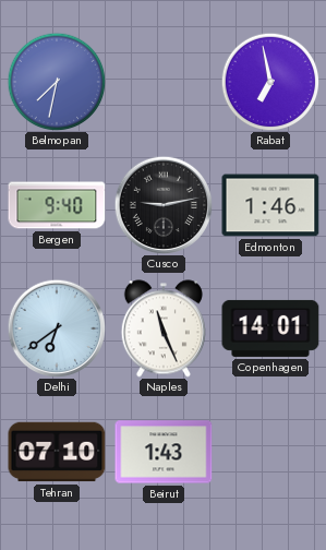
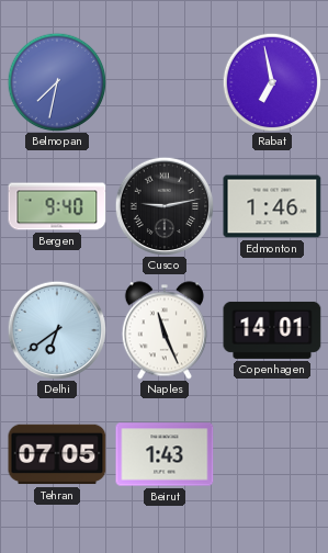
Tehran: 07:10 -> 07:05 (57, 454)
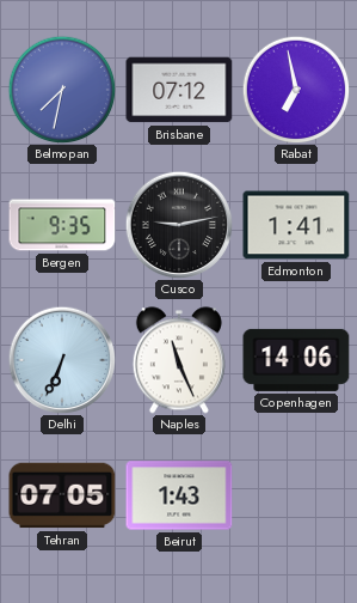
Brisbane: none -> 07:12 (179, 90)
Bergen: 9:40 -> 9:35 (62, 225)
Edmonton: 1:46 -> 1:41 (296, 225)
Delhi: 6:39 -> 6:34 (62, 360)
Copenhagen: 14:01 -> 14:06 (296, 360)
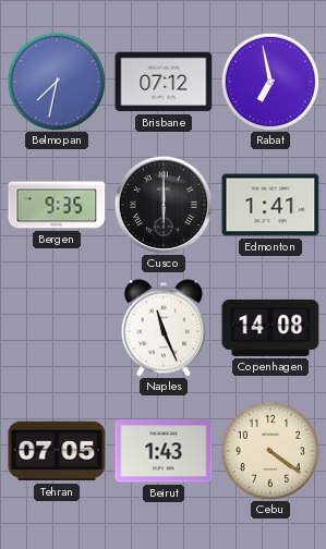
Cusco: 9:13 -> 6:00 (164, 205)
Delhi: 6:34 -> none (62, 360)
Copenhagen: 14:06 -> 14:08 (270, 328)
Cebu: none -> 4:21 (270, 451)
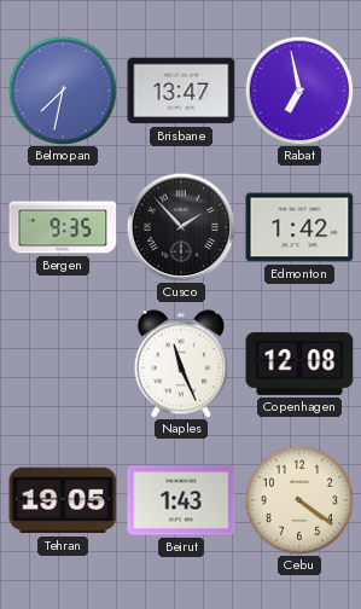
Brisbane: 07:12 -> 13:47 (181, 91)
Cusco: 6:00 -> 1:53 (181, 227)
Edmonton: 1:41 -> 1:42 (299, 227)
Copenhagen: 14:08 -> 12:08 (299, 364)
Tehran: 07:05 -> 19:05 (63, 500)
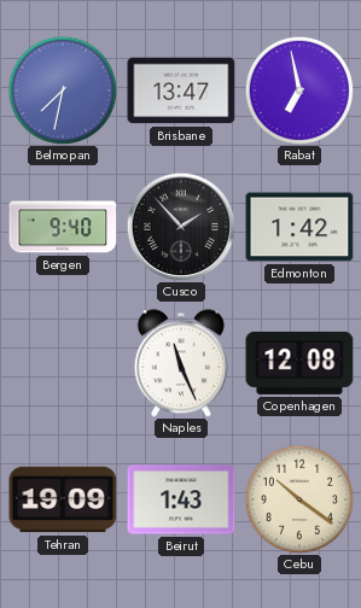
Bergen: 9:35 -> 9:40 (63, 227)
Tehran: 19:05 -> 19:09 (63, 499)
Cebu: 4:21 -> 10:21 (299, 499)
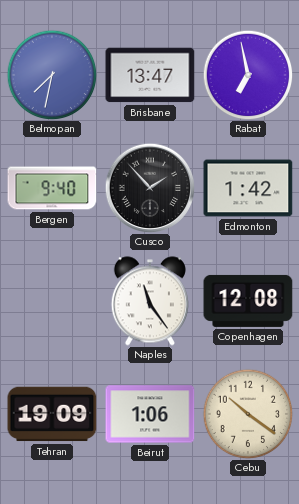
Naples: 11:26 -> 11:24 (150, 301)
Beirut: 1:43 -> 1:06 (150, 414)
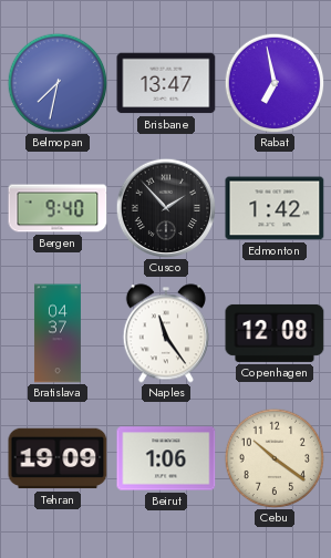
Bratislava: none -> 04:37 (58, 333)
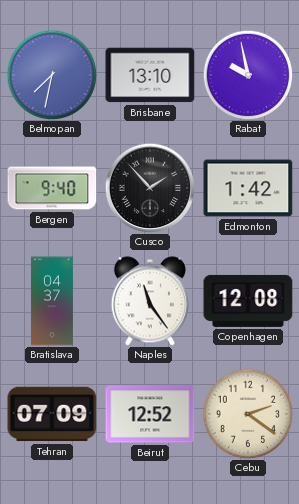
Brisbane: 13:47 -> 13:10 (150, 75)
Rabat: 6:58 -> 9:58 (248, 75)
Tehran: 19:09 -> 07:09 (52, 414)
Beirut: 1:06 -> 12:52 (150, 414)
Cebu: 10:21 -> 2:21 (248, 414)
